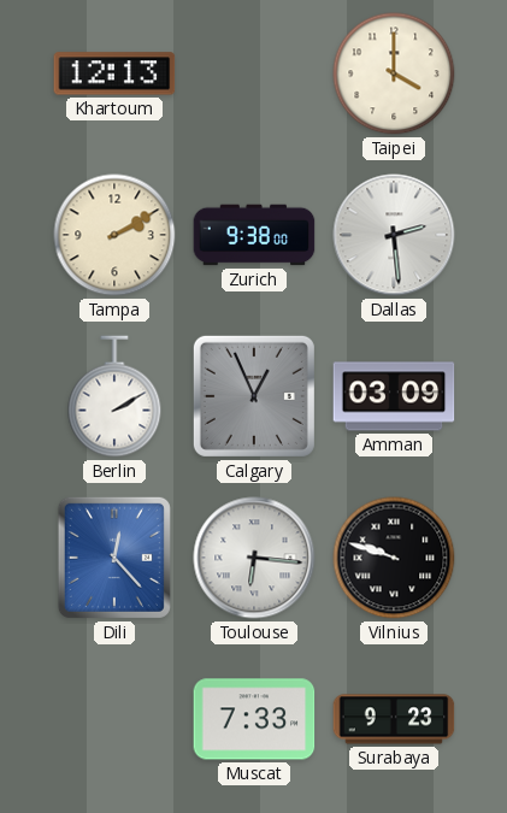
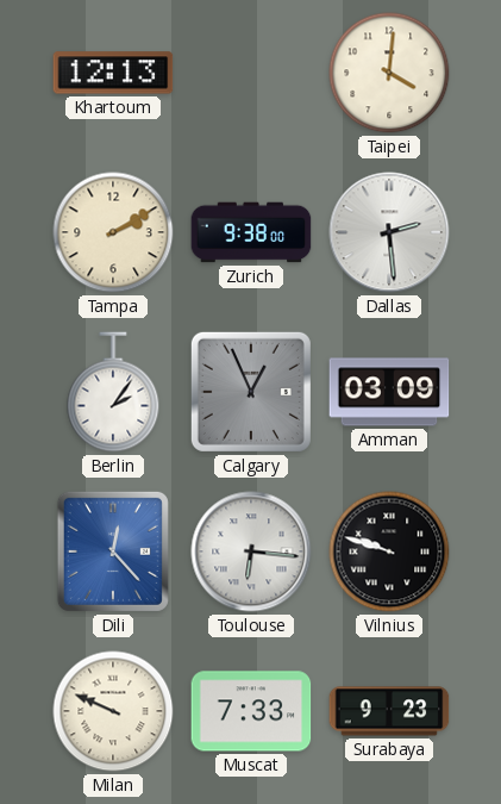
Taipei: 4:00 -> 4:01 (389, 73)
Berlin: 2:10 -> 2:06 (113, 392)
Milan: none -> 9:49 (113, 711)
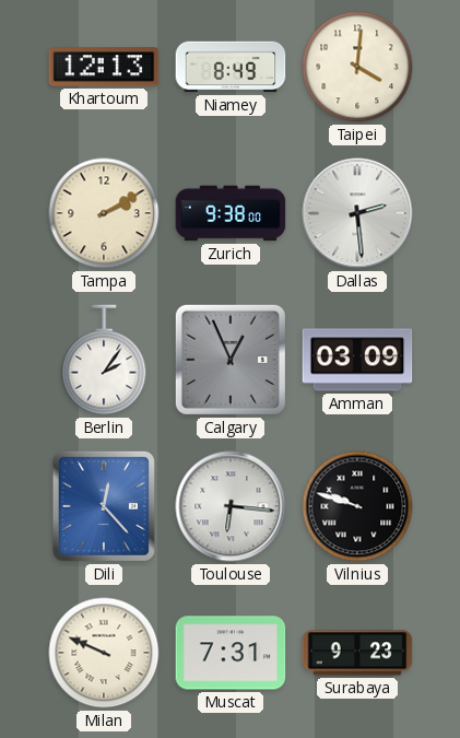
Niamey: none -> 8:49 (231, 67)
Muscat: 7:33 -> 7:31 (231, 653)
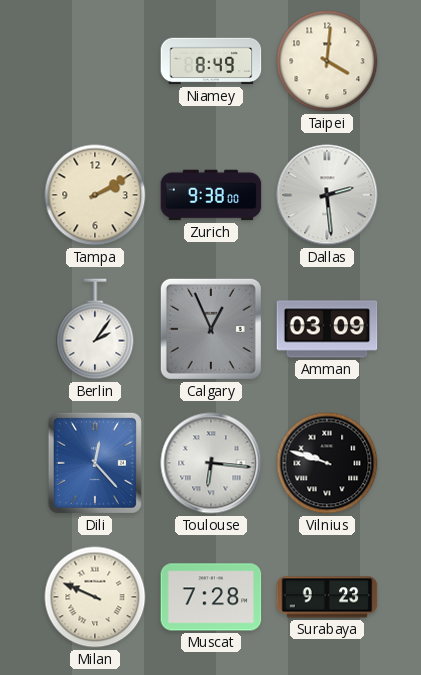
Khartoum: 12:13 -> none (104, 67)
Muscat: 7:31 -> 7:28 (211, 597)
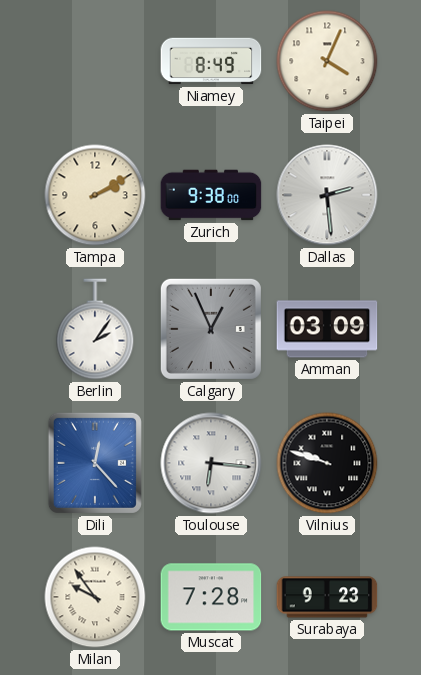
Taipei: 4:01 -> 4:04 (327, 61)
Milan: 9:49 -> 9:54 (95, 597)
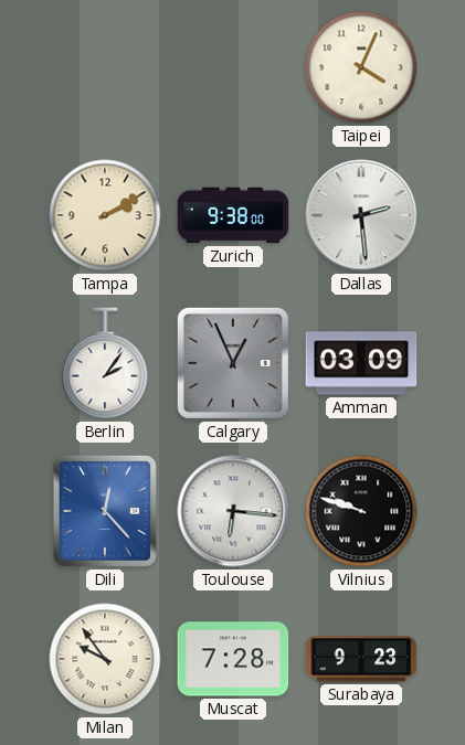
Niamey: 8:49 -> none (211, 61)
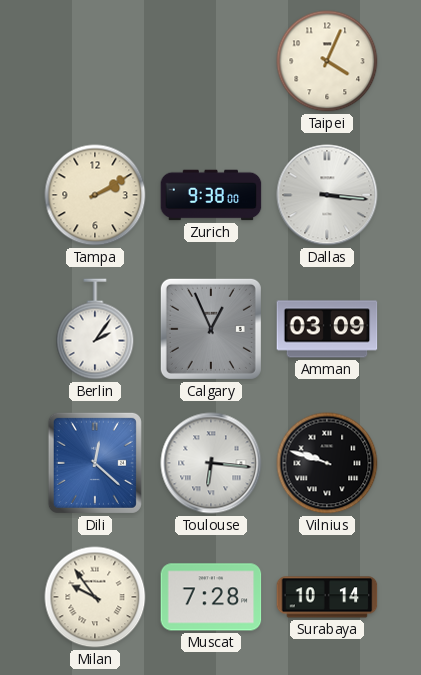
Dallas: 2:29 -> 3:16 (327, 195)
Dili: 12:23 -> 12:22 (95, 463)
Surabaya: 9:23 -> 10:14 (327, 597)
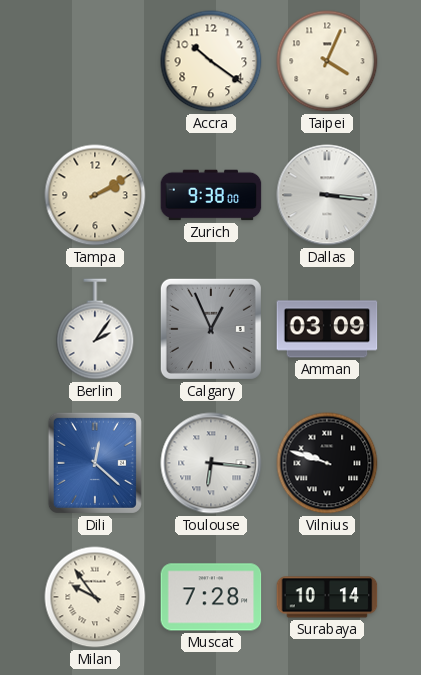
Accra: none -> 10:21 (211, 61)
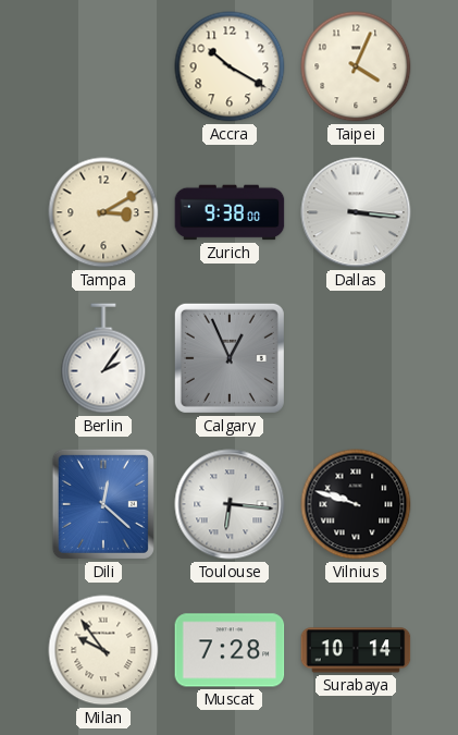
Accra: 10:21 -> 10:20 (230, 66)
Tampa: 2:10 -> 3:10 (103, 212)
Amman: 03:09 -> none (327, 329)
